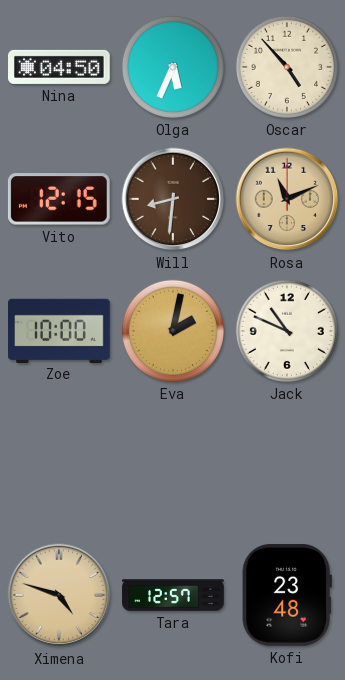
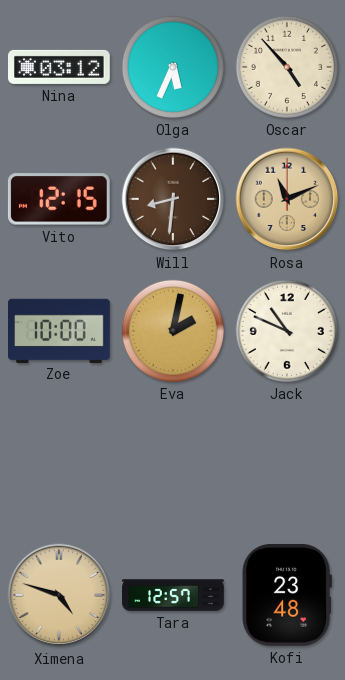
Nina: 04:50 -> 03:12 (60, 67)
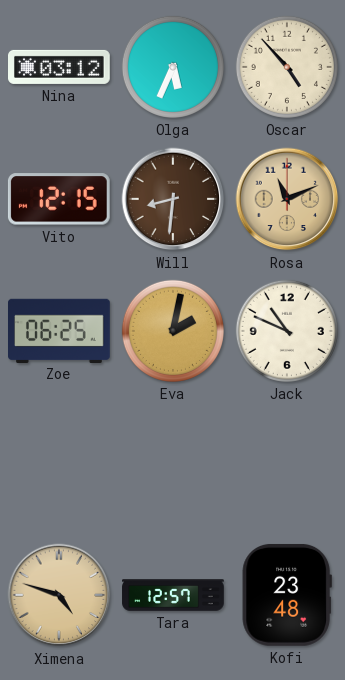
Zoe: 10:00 -> 06:25 (60, 330)
